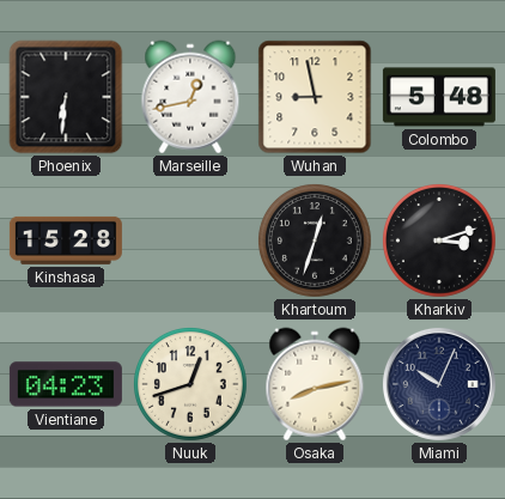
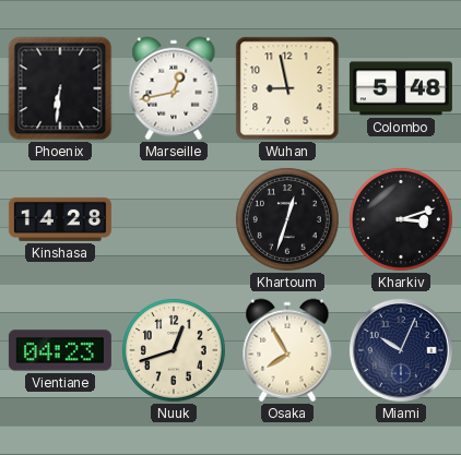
Kinshasa: 15:28 -> 14:28 (60, 219)
Osaka: 8:13 -> 7:55 (287, 350)
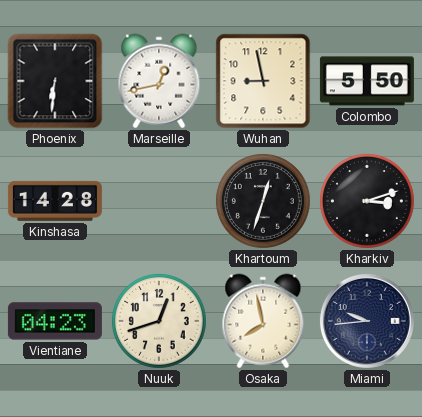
Colombo: 5:48 -> 5:50 (367, 81)
Osaka: 7:55 -> 7:58 (263, 321)
Miami: 10:04 -> 9:44 (367, 321)
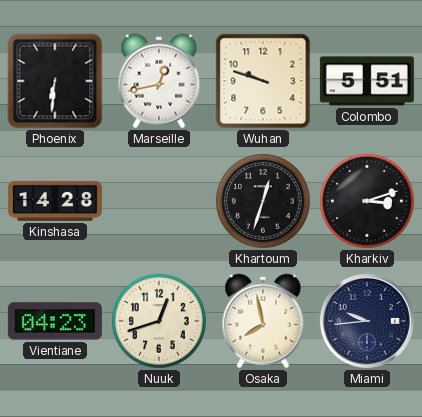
Wuhan: 8:58 -> 9:48 (263, 81)
Colombo: 5:50 -> 5:51 (367, 81)
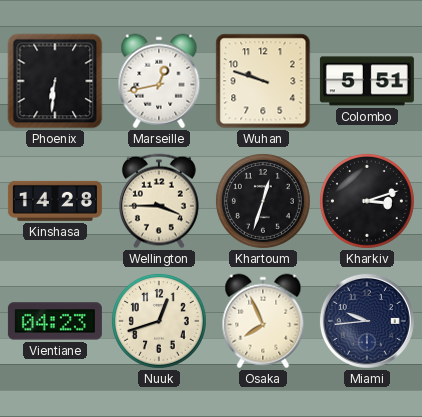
Wellington: none -> 3:45 (160, 201)
Osaka: 7:58 -> 7:56 (263, 321)
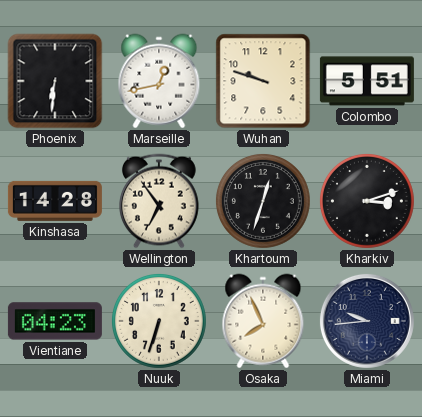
Wellington: 3:45 -> 6:54 (160, 201)
Nuuk: 12:42 -> 6:33 (159, 321)
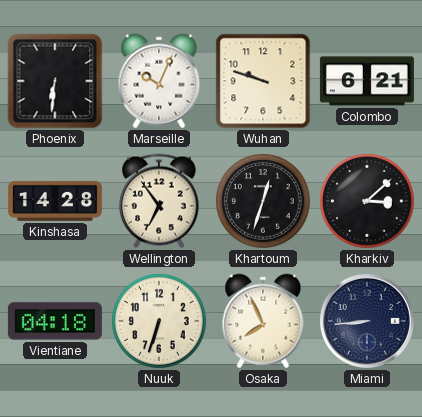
Marseille: 12:43 -> 10:04 (159, 81)
Colombo: 5:51 -> 6:21 (367, 81)
Kharkiv: 3:12 -> 3:08 (367, 201)
Vientiane: 04:23 -> 04:18 (55, 321)
Miami: 9:44 -> 8:44 (367, 321)
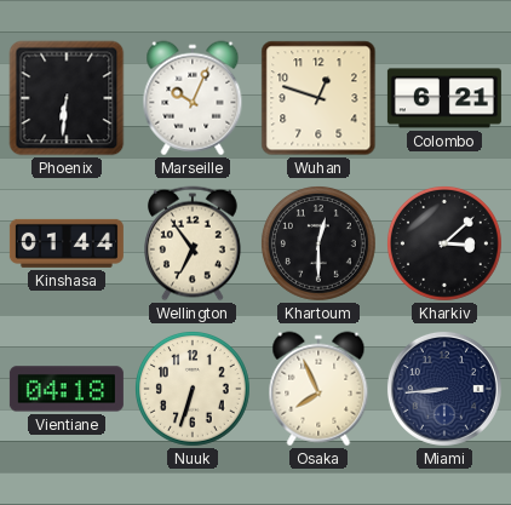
Wuhan: 9:48 -> 12:48 (318, 98)
Kinshasa: 14:28 -> 01:44 (67, 243)
Khartoum: 12:33 -> 12:30 (318, 243)
